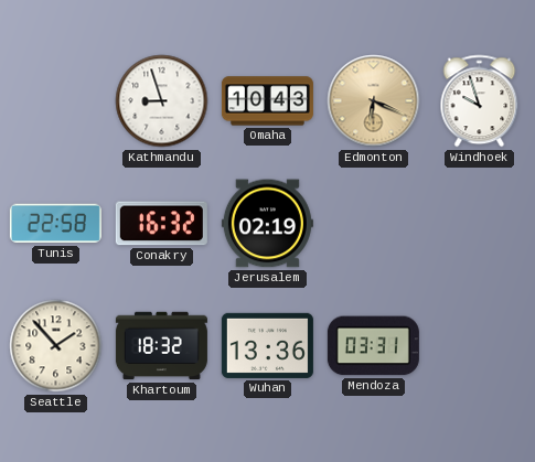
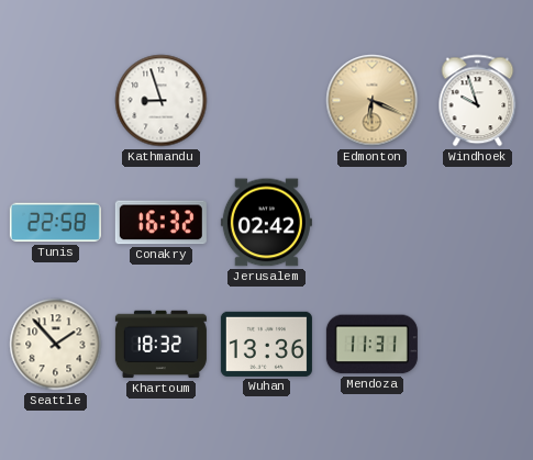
Omaha: 10:43 -> none (267, 101)
Jerusalem: 02:19 -> 02:42 (266, 223)
Mendoza: 03:31 -> 11:31 (371, 345)
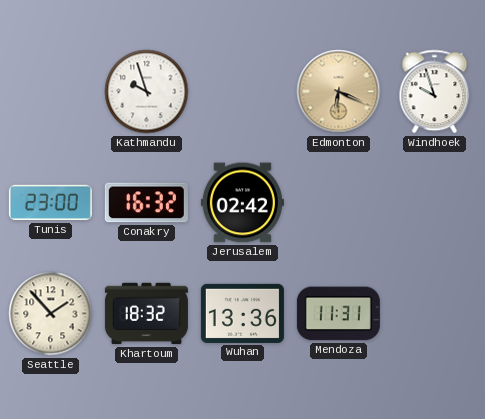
Kathmandu: 8:57 -> 9:57 (147, 92)
Tunis: 22:58 -> 23:00 (50, 203)
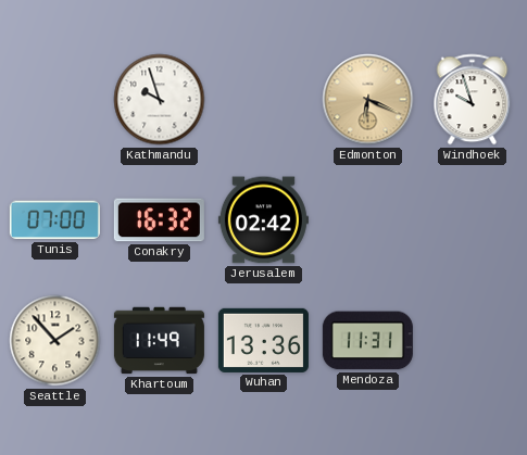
Tunis: 23:00 -> 07:00 (54, 220)
Khartoum: 18:32 -> 11:49 (159, 341)
